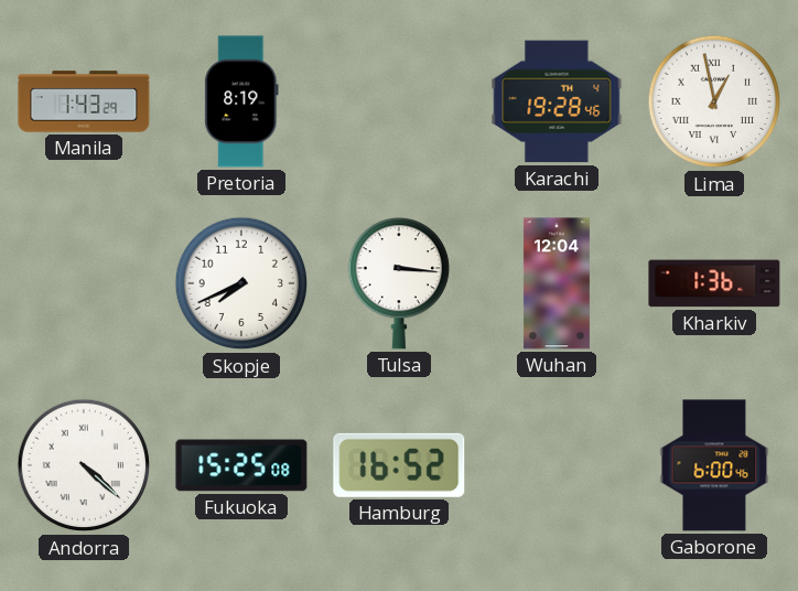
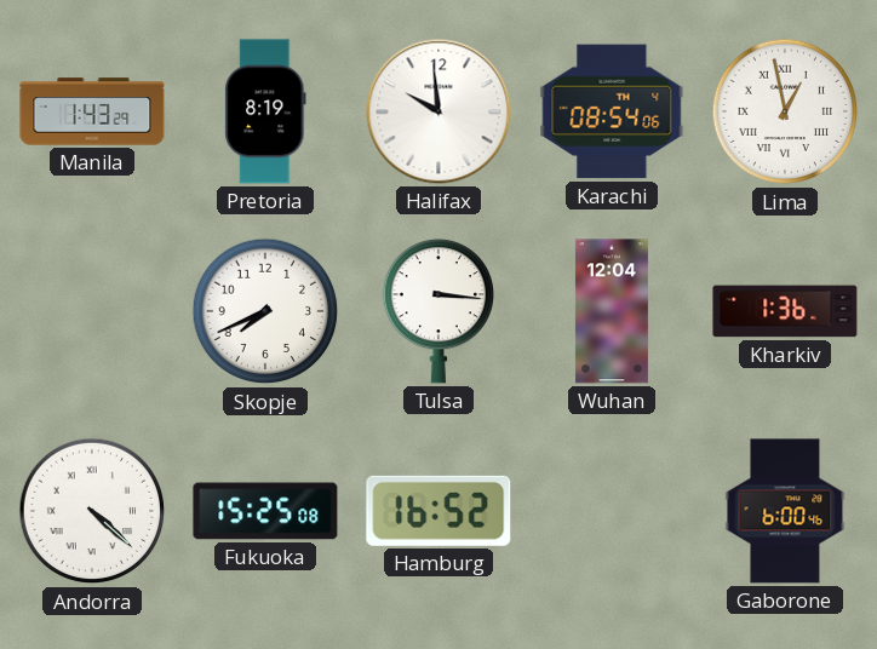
Halifax: none -> 9:59 (438, 111)
Karachi: 19:28 -> 08:54 (612, 111)
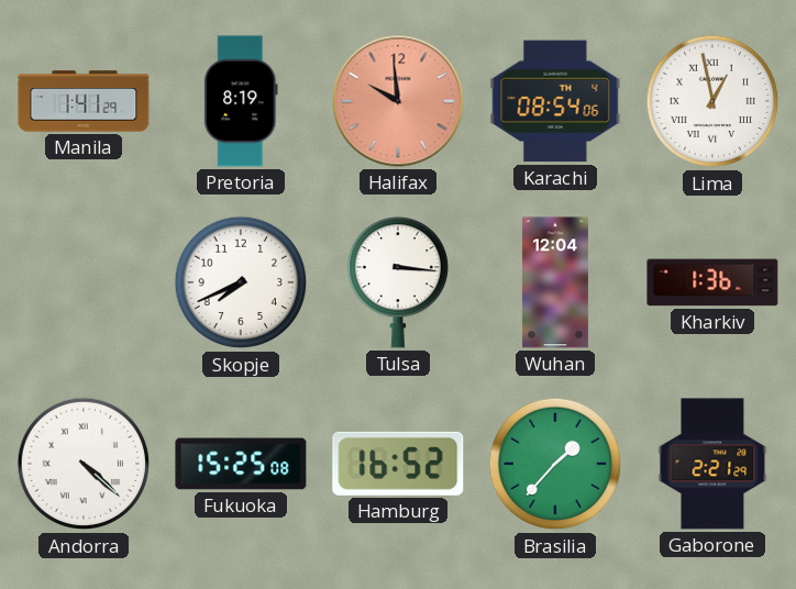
Manila: 1:43 -> 1:41 (84, 101)
Halifax dial: white -> salmon (398, 101)
Brasilia: none -> 1:37 (555, 464)
Gaborone: 6:00 -> 2:21 (712, 464)
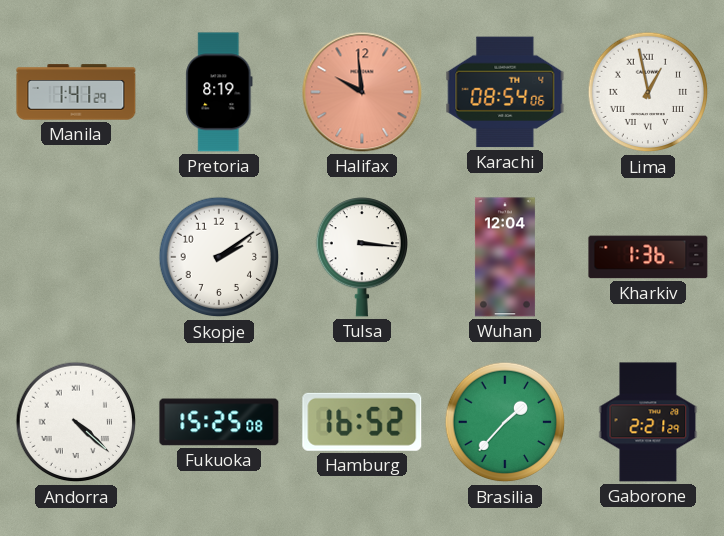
Skopje: 7:41 -> 2:09 (219, 257)
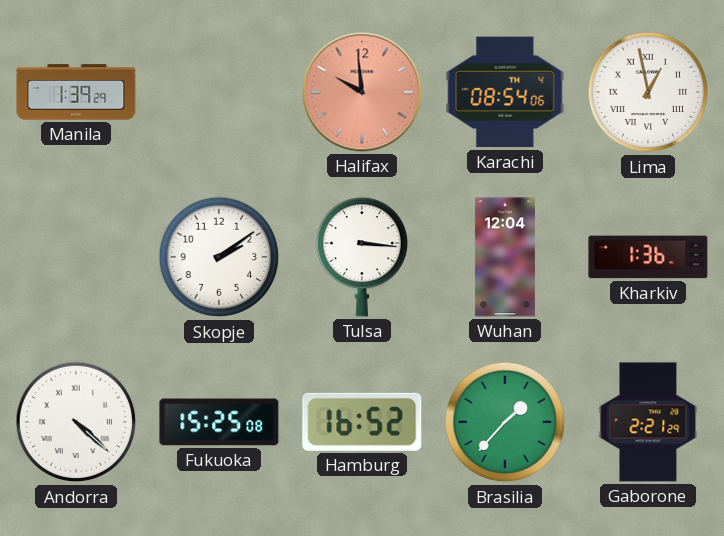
Manila: 1:41 -> 1:39 (76, 92)
Pretoria: 8:19 -> none (219, 92)
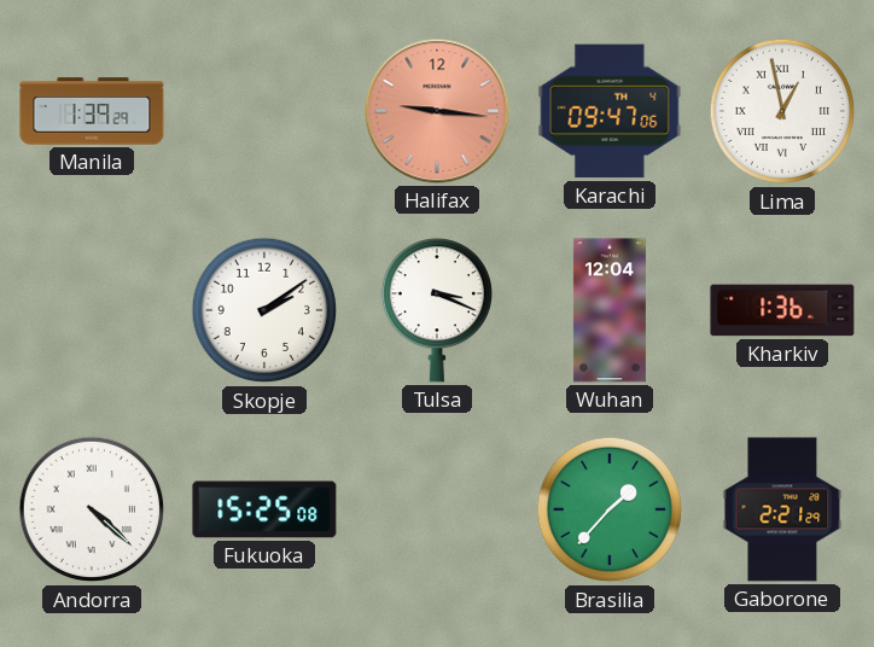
Halifax: 9:59 -> 9:16 (437, 111)
Karachi: 08:54 -> 09:47 (610, 111)
Tulsa: 3:16 -> 3:19 (436, 310)
Hamburg: 16:52 -> none (362, 422)
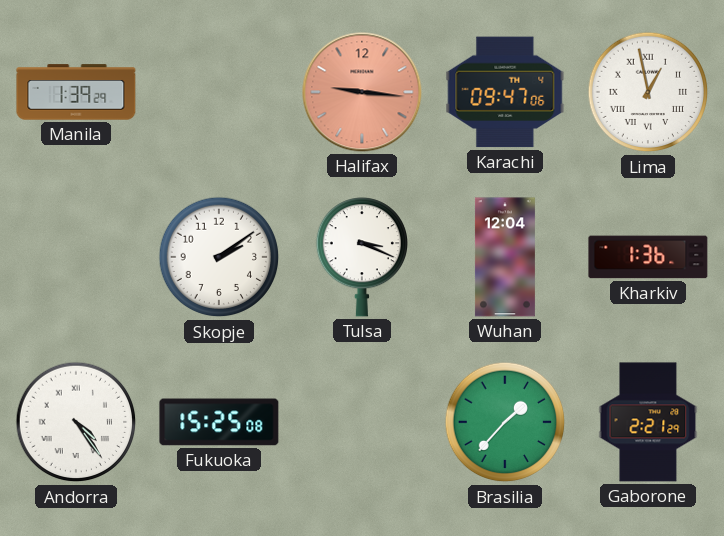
Andorra: 4:22 -> 4:24 (76, 422)
